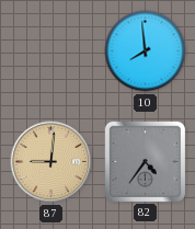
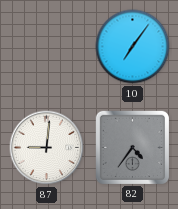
10: 7:59 -> 7:06 (133, 47)
87 dial: champagne -> white (47, 148)
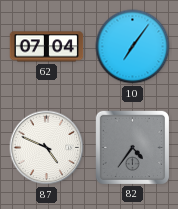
62: none -> 07:04 (47, 47)
87: 9:01 -> 4:49 (47, 148)
